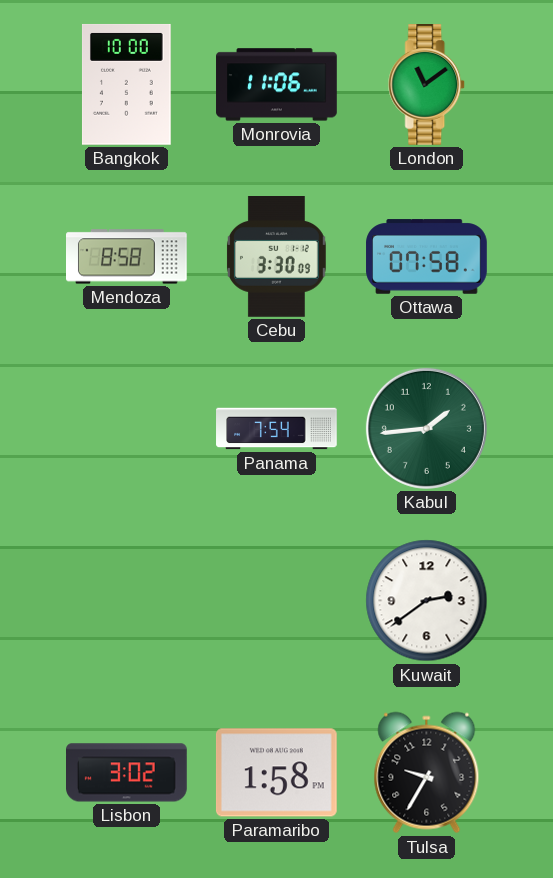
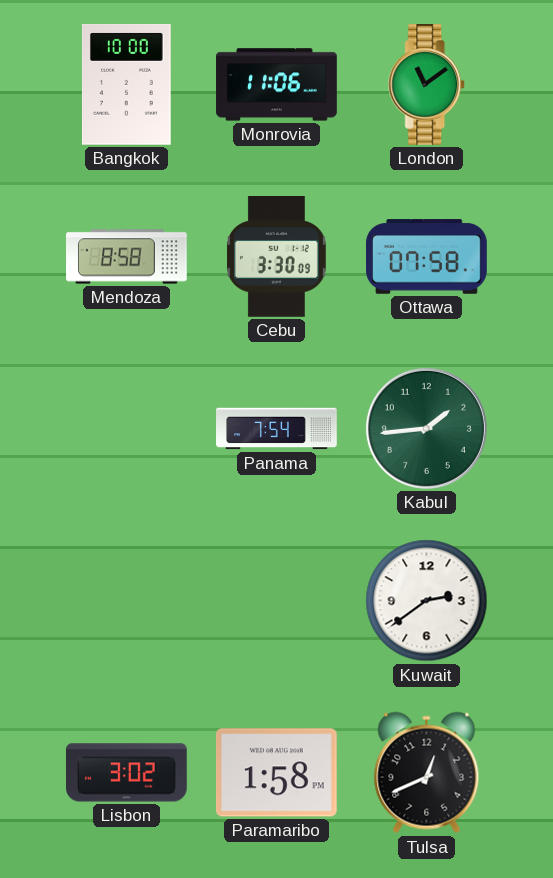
Tulsa: 9:35 -> 12:41 (427, 773)
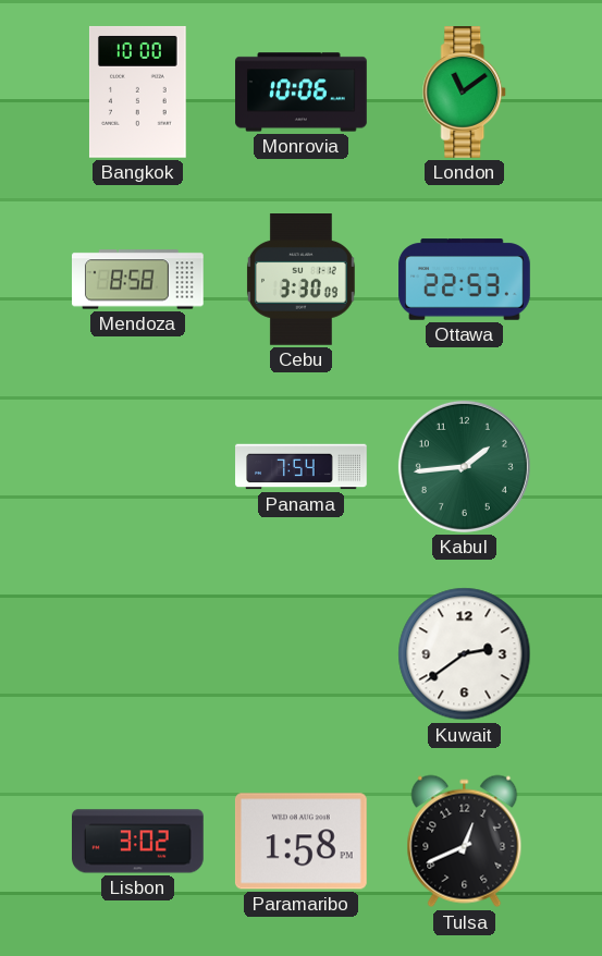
Monrovia: 11:06 -> 10:06 (302, 93)
Ottawa: 07:58 -> 22:53 (465, 280)
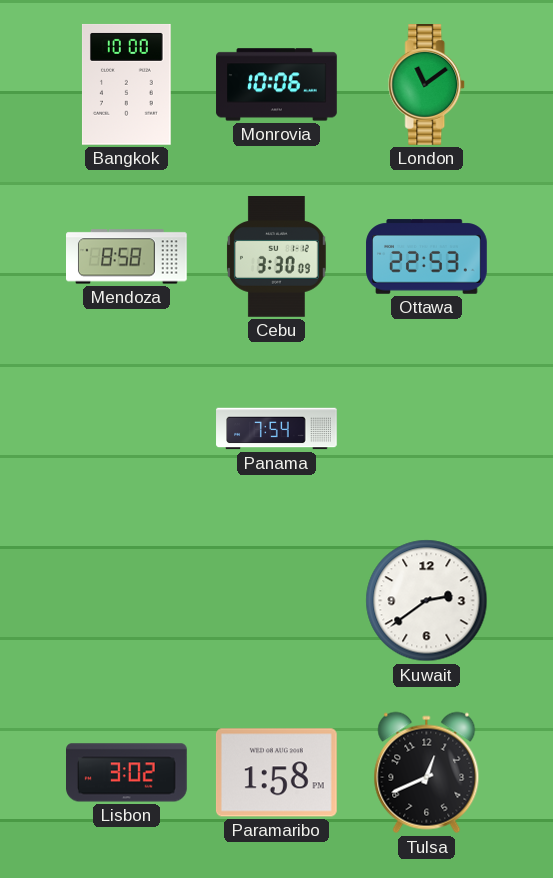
Kabul: 1:44 -> none (464, 466)
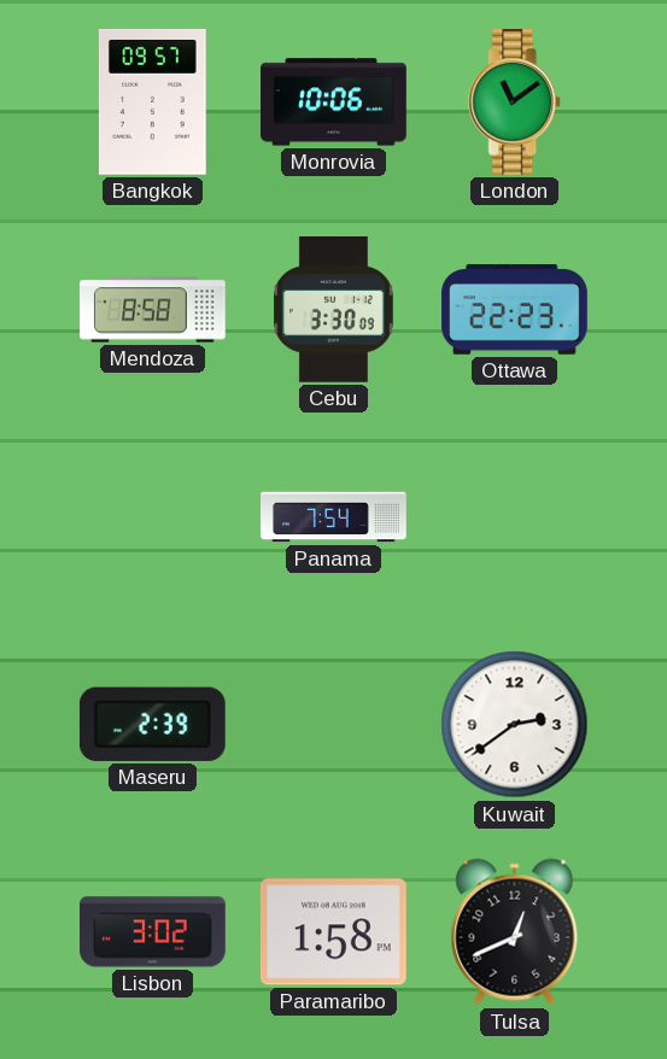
Bangkok: 10:00 -> 09:57 (153, 101)
Ottawa: 22:53 -> 22:23 (515, 310)
Maseru: none -> 2:39 (152, 724)
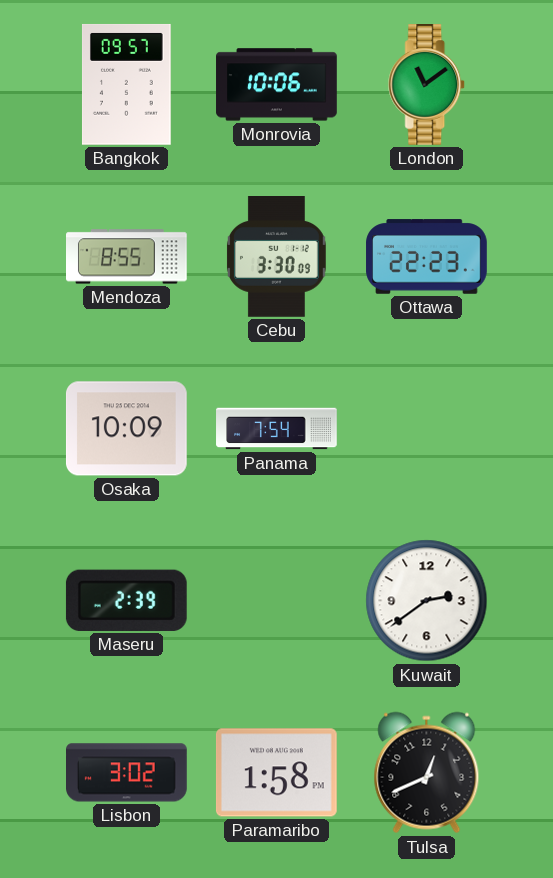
Mendoza: 8:58 -> 8:55 (127, 257)
Osaka: none -> 10:09 (126, 429)
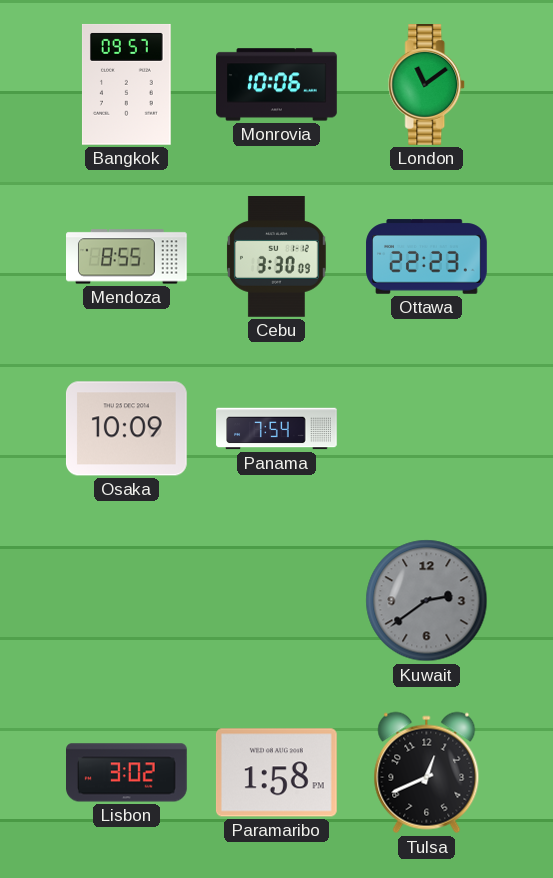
Maseru: 2:39 -> none (126, 600)
Kuwait dial: white -> grey (427, 601)
